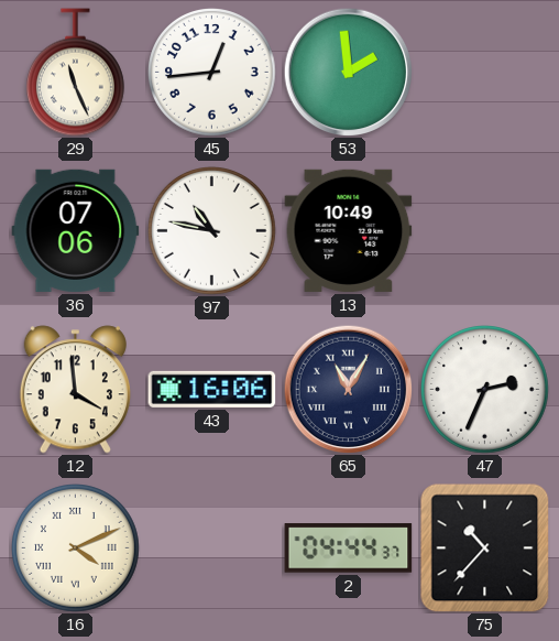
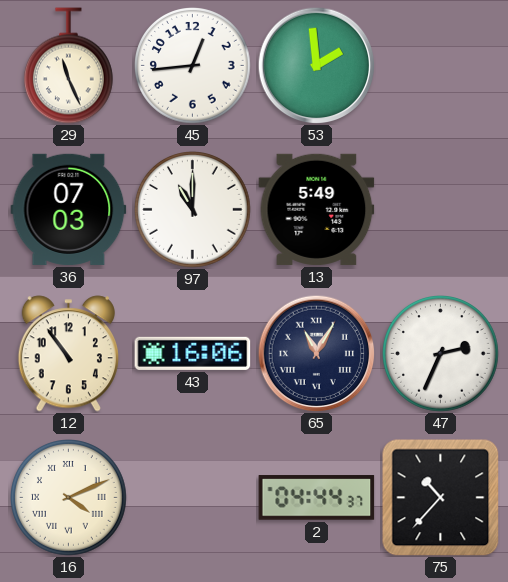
36: 07:06 -> 07:03 (69, 209)
97: 10:47 -> 11:00 (193, 210)
13: 10:49 -> 5:49 (317, 209)
12: 3:59 -> 10:54 (68, 354)
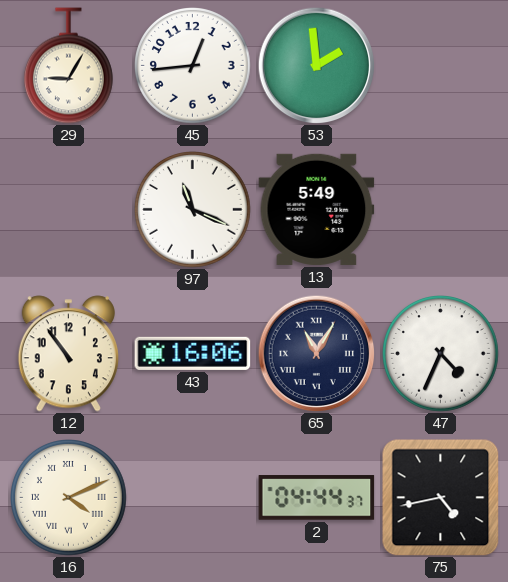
29: 11:26 -> 9:05 (68, 66)
36: 07:03 -> none (69, 209)
97: 11:00 -> 11:19 (193, 210)
47: 2:34 -> 4:34 (441, 354)
75: 10:37 -> 4:43 (441, 498)
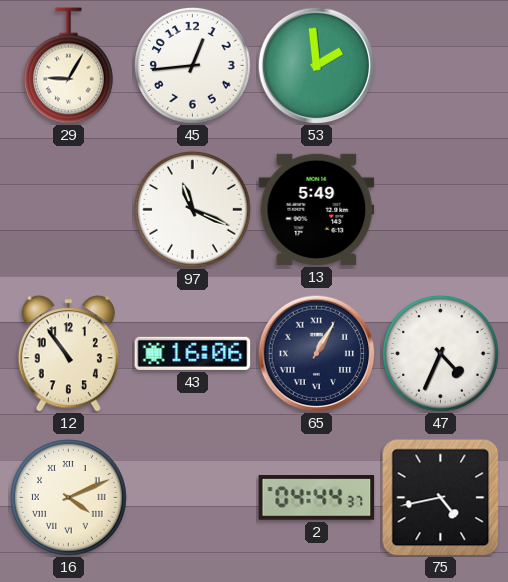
65: 11:05 -> 1:05 (316, 353)
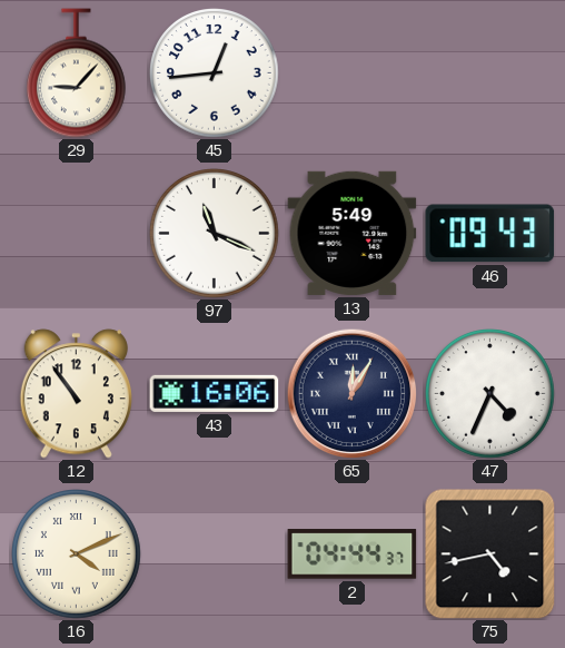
29: 9:05 -> 9:07 (76, 73)
53: 1:59 -> none (316, 65)
46: none -> 09:43 (490, 234)
65: 1:05 -> 12:05 (351, 393)
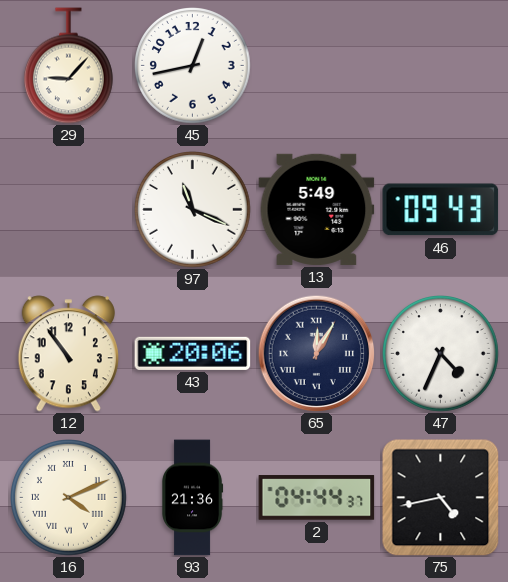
45: 12:44 -> 12:43 (193, 66)
43: 16:06 -> 20:06 (193, 353)
93: none -> 21:36 (192, 498)
